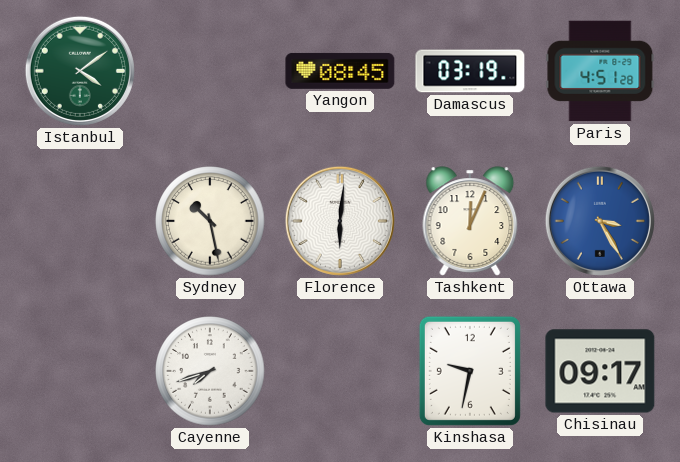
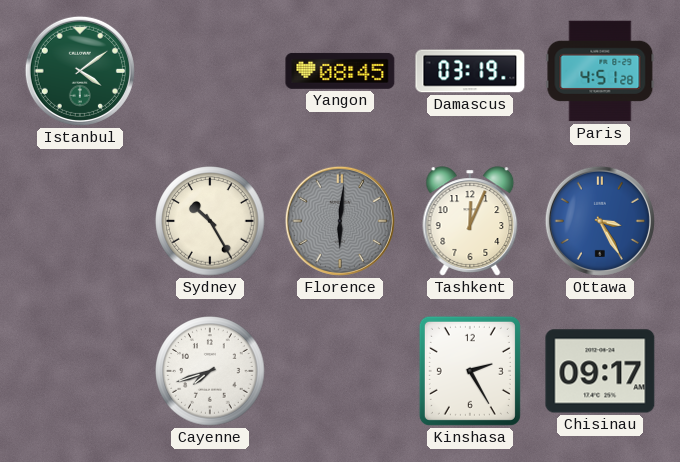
Sydney: 10:28 -> 10:25 (210, 221)
Florence dial: white -> grey (340, 221)
Kinshasa: 9:32 -> 2:25 (470, 371)
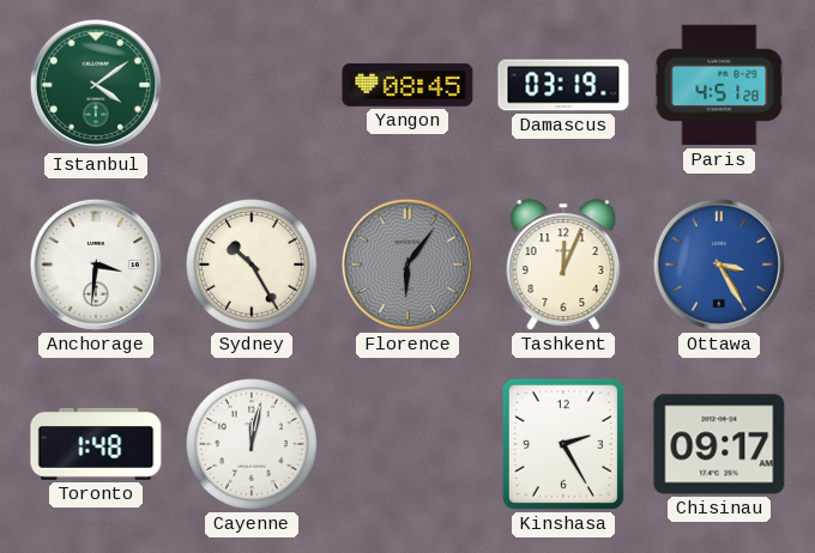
Anchorage: none -> 3:31 (96, 265)
Florence: 6:01 -> 6:06 (407, 265)
Toronto: none -> 1:48 (96, 444)
Cayenne: 7:42 -> 12:02 (252, 444)
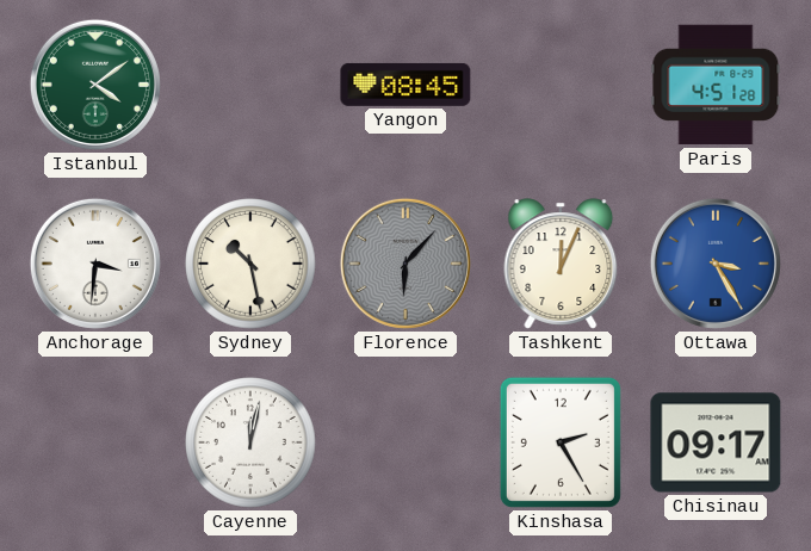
Damascus: 03:19 -> none (563, 85)
Sydney: 10:25 -> 10:28 (250, 264)
Florence: 6:06 -> 6:07 (405, 264)
Toronto: 1:48 -> none (96, 444)
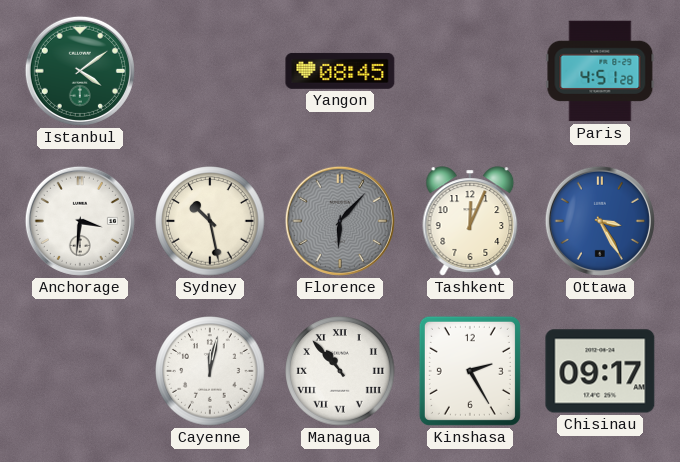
Managua: none -> 10:53 (340, 371)
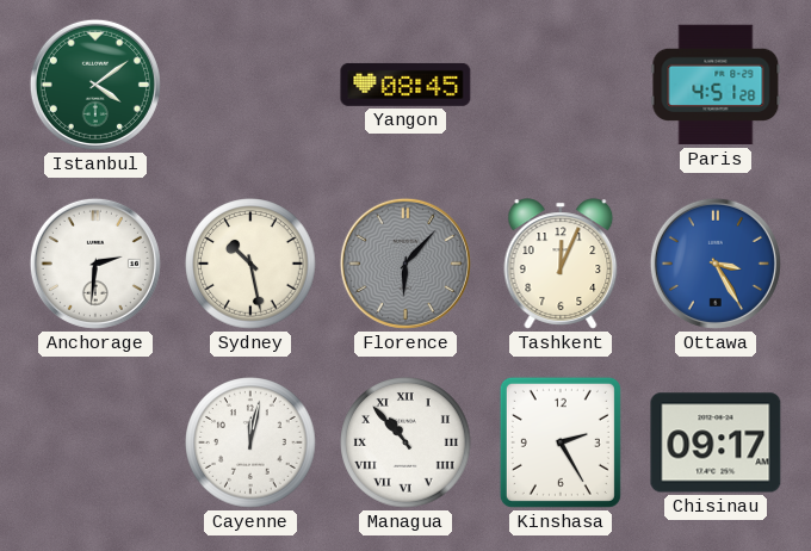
Anchorage: 3:31 -> 2:31 (95, 264)
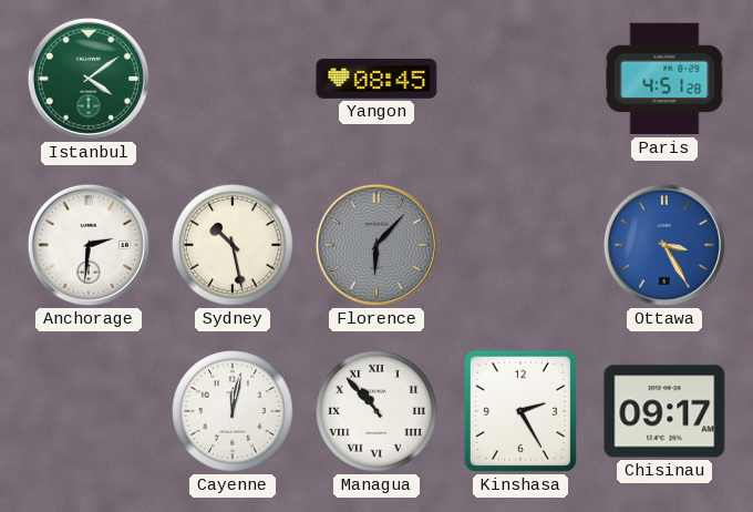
Tashkent: 12:04 -> none (561, 264)
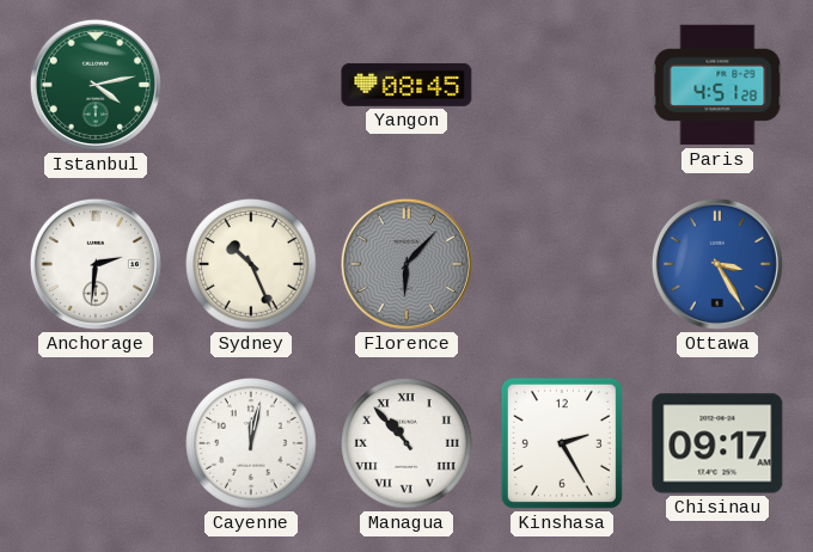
Istanbul: 4:09 -> 4:13 (96, 85)
Sydney: 10:28 -> 10:26 (251, 264)
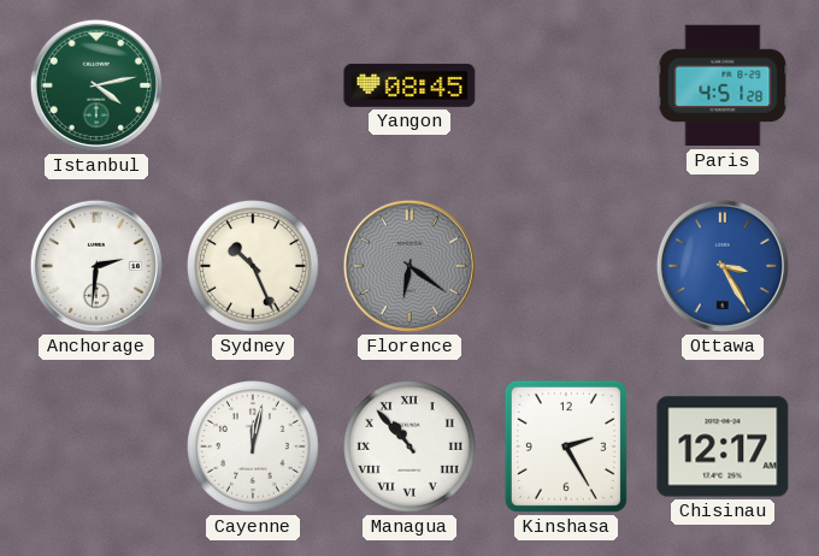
Florence: 6:07 -> 6:21 (409, 266)
Chisinau: 09:17 -> 12:17 (723, 446)
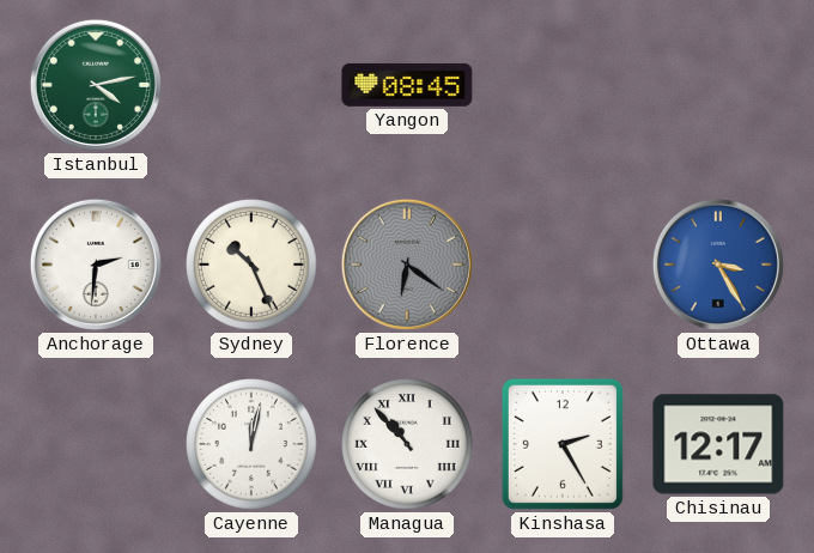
Paris: 4:51 -> none (723, 85)
